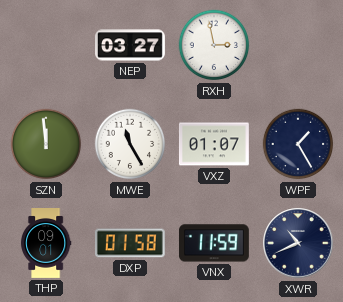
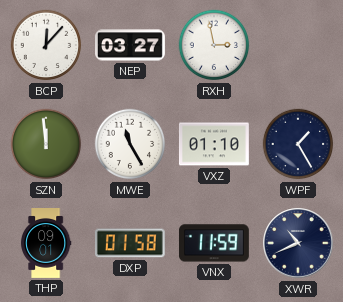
BCP: none -> 12:07 (46, 45)
VXZ: 01:07 -> 01:10 (214, 144)
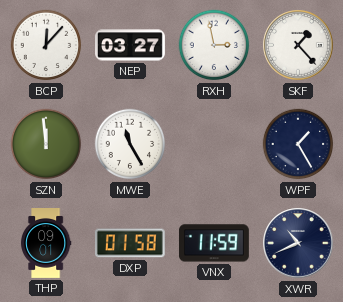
SKF: none -> 1:23 (298, 45)
VXZ: 01:10 -> none (214, 144)
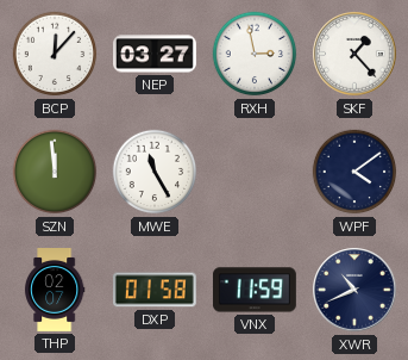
WPF: 1:25 -> 4:09 (354, 172)
THP: 09:01 -> 02:07 (55, 291)
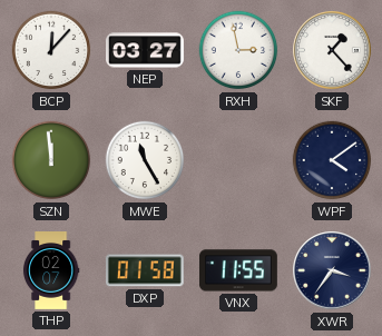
VNX: 11:59 -> 11:55 (238, 270)
XWR: 10:41 -> 3:36 (332, 270)
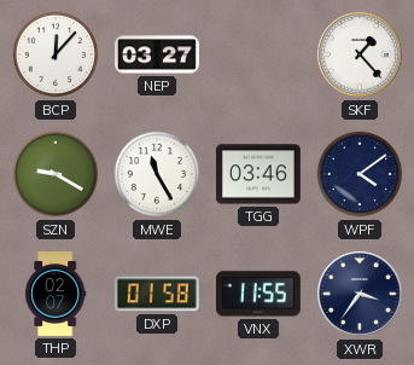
RXH: 2:58 -> none (238, 50)
SZN: 11:59 -> 9:20 (56, 174)
TGG: none -> 03:46 (260, 174)
